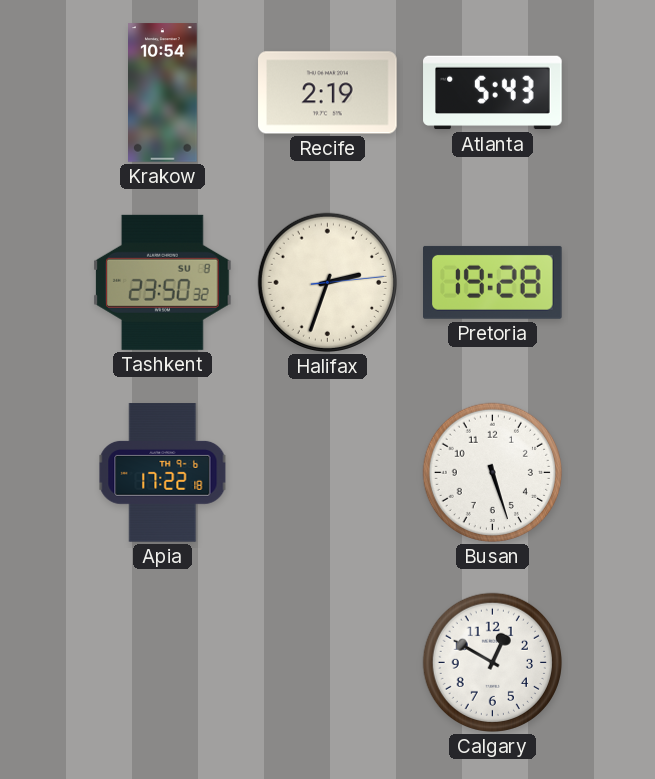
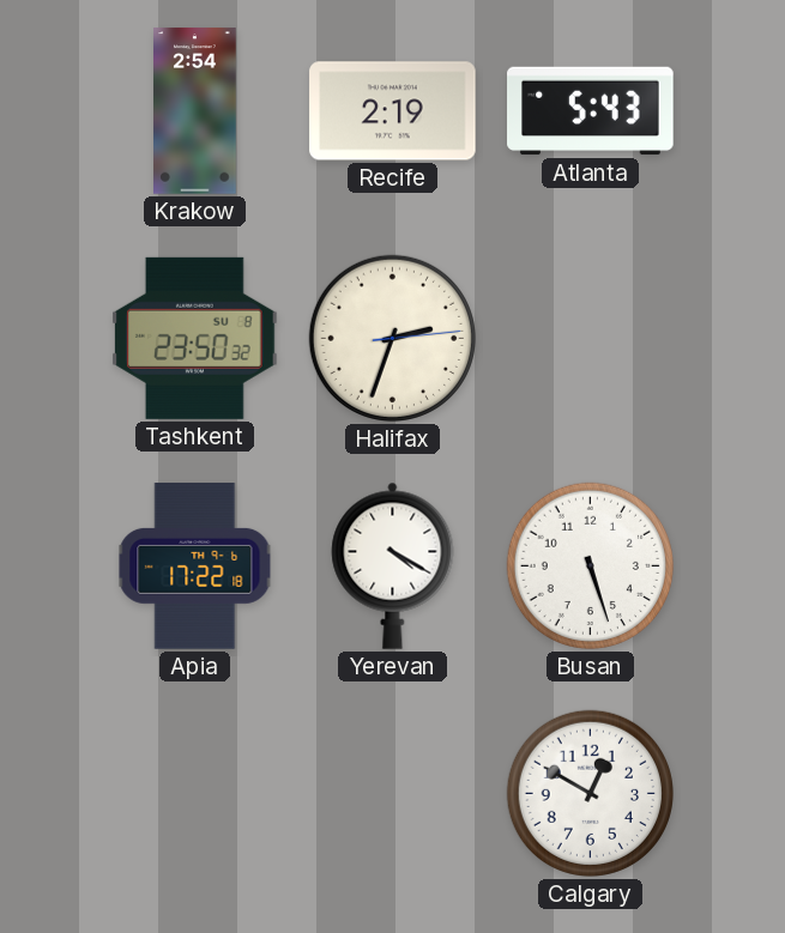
Krakow: 10:54 -> 2:54 (195, 111)
Pretoria: 19:28 -> none (493, 282)
Yerevan: none -> 4:20 (393, 565)
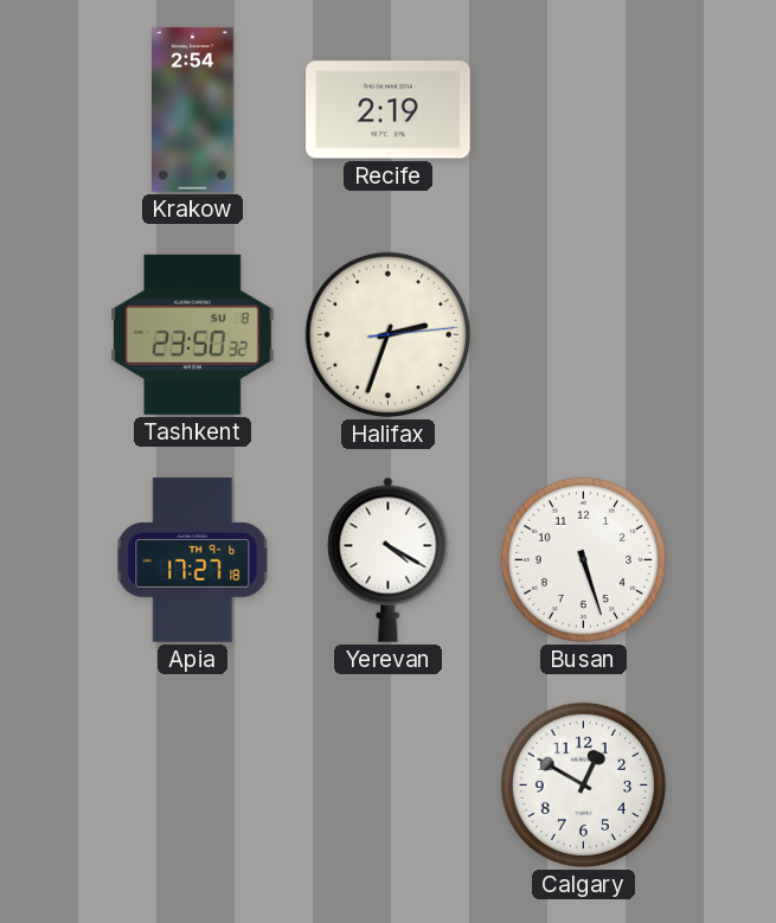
Atlanta: 5:43 -> none (591, 111)
Apia: 17:22 -> 17:27 (193, 560)
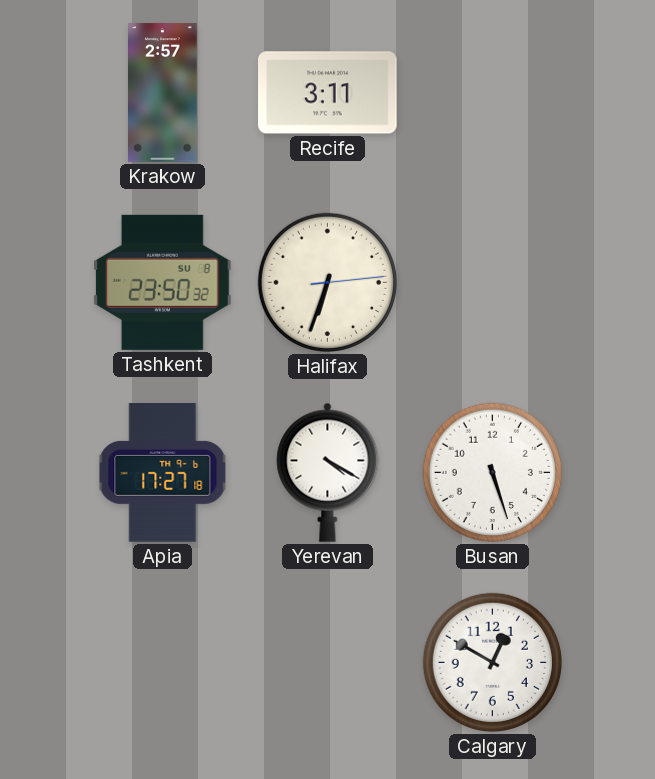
Krakow: 2:54 -> 2:57 (163, 93)
Recife: 2:19 -> 3:11 (328, 93)
Halifax: 2:33 -> 6:33 (327, 282)
